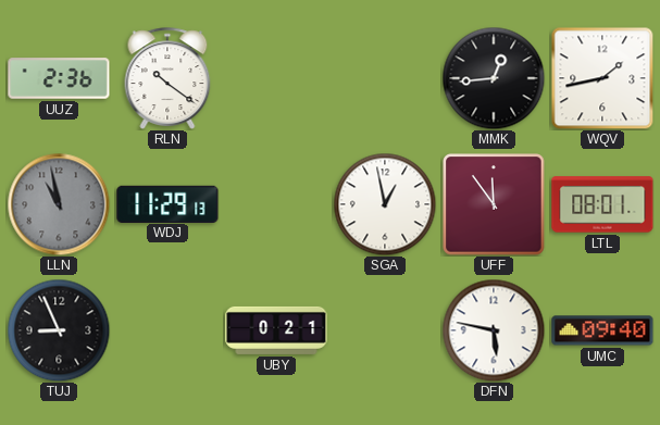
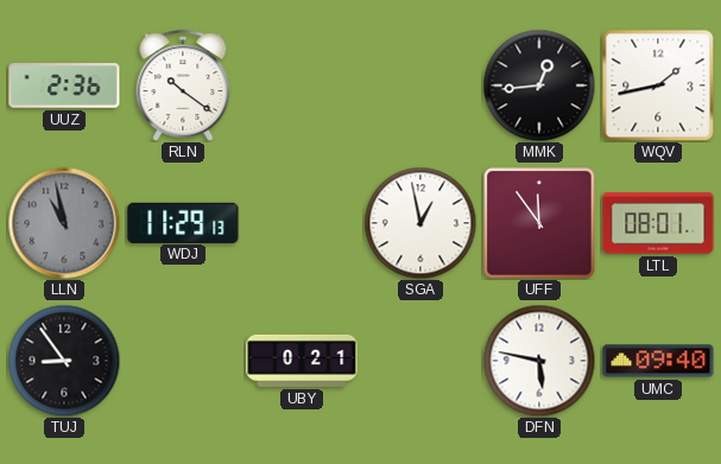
TUJ: 8:56 -> 8:54 (64, 361)
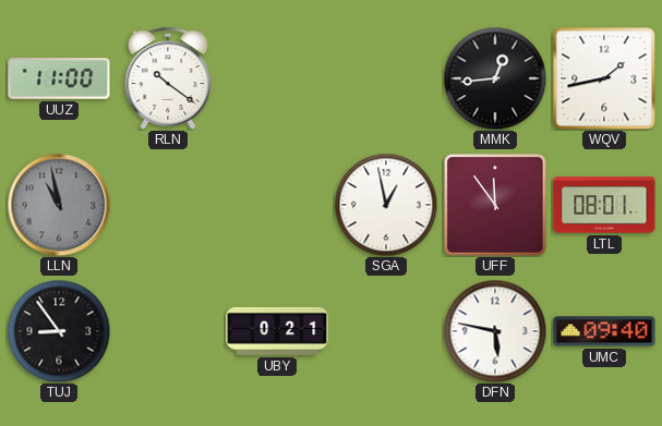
UUZ: 2:36 -> 11:00 (59, 78)
WDJ: 11:29 -> none (183, 222)
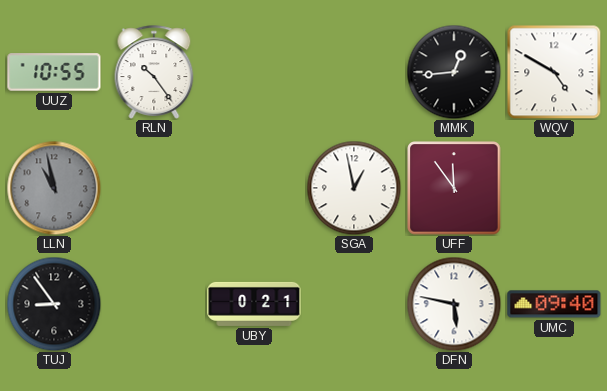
UUZ: 11:00 -> 10:55 (54, 72)
RLN: 10:21 -> 10:24 (154, 72)
WQV: 1:43 -> 4:50 (554, 72)
LTL: 08:01 -> none (604, 205)
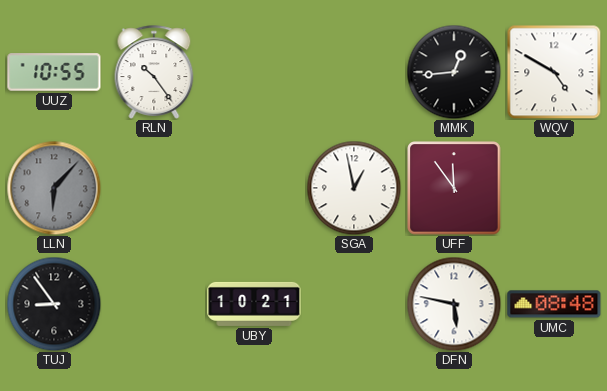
LLN: 10:58 -> 6:07 (54, 188)
UBY: 0:21 -> 10:21 (254, 304)
UMC: 09:40 -> 08:48 (554, 304)
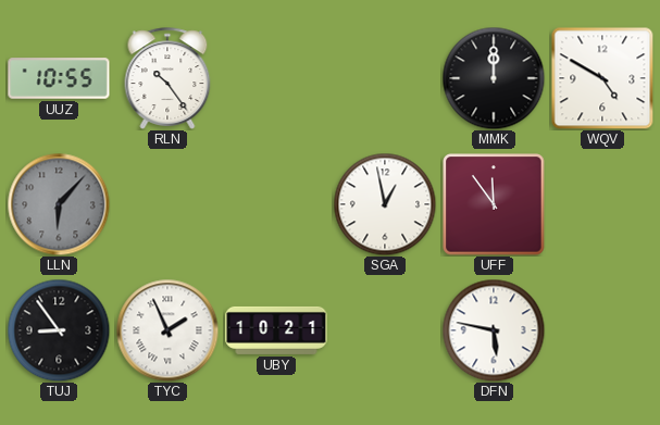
MMK: 12:44 -> 12:00 (494, 78)
TYC: none -> 1:56 (167, 330)
UMC: 08:48 -> none (554, 304)
